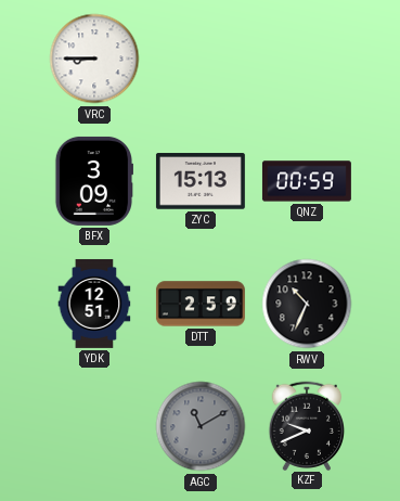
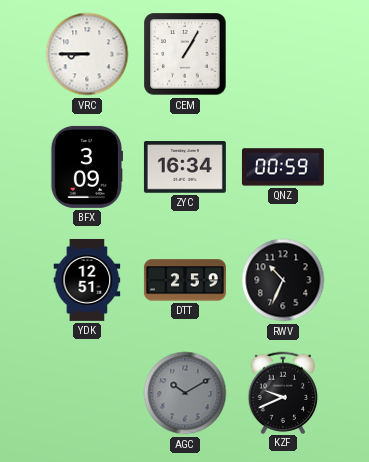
CEM: none -> 1:05 (185, 54)
ZYC: 15:13 -> 16:34 (185, 167)
AGC: 11:10 -> 10:10 (185, 393)
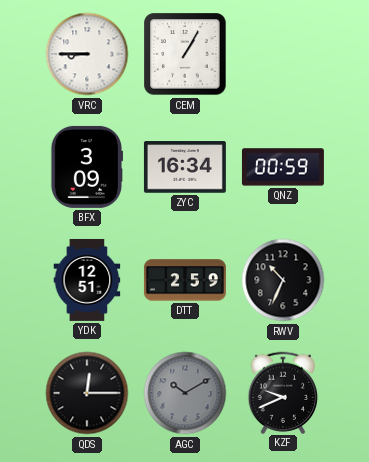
QDS: none -> 12:15 (87, 393)
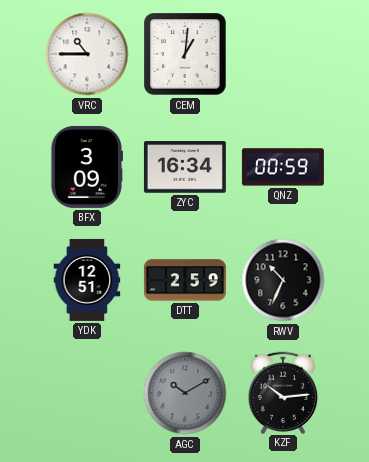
VRC: 8:45 -> 10:45 (87, 54)
CEM: 1:05 -> 1:01 (185, 54)
QDS: 12:15 -> none (87, 393)
KZF: 9:41 -> 10:14 (283, 392)
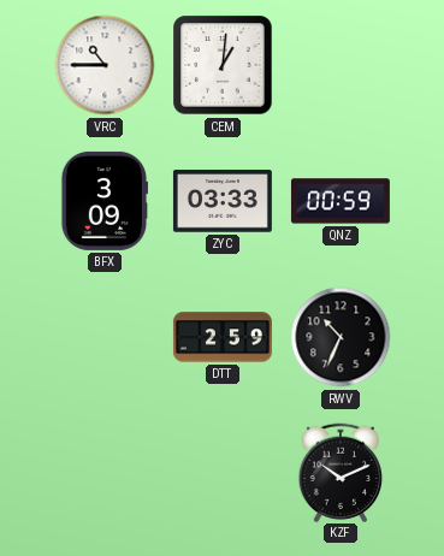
ZYC: 16:34 -> 03:33 (223, 201)
YDK: 12:51 -> none (87, 280)
AGC: 10:10 -> none (185, 393)
KZF: 10:14 -> 10:11 (341, 472)
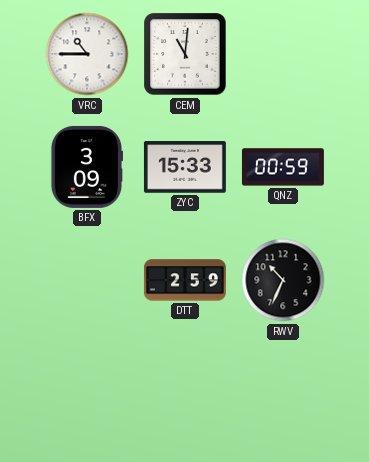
CEM: 1:01 -> 11:01 (185, 54)
ZYC: 03:33 -> 15:33 (185, 167)
KZF: 10:11 -> none (341, 472)
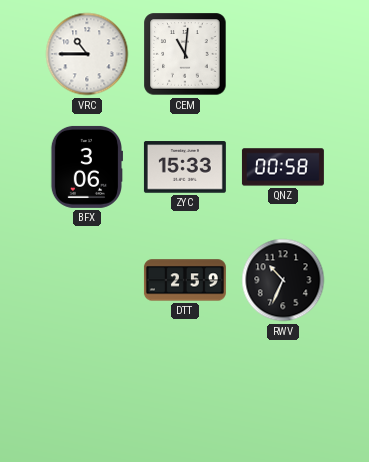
BFX: 3:09 -> 3:06 (86, 167)
QNZ: 00:59 -> 00:58 (283, 167)
